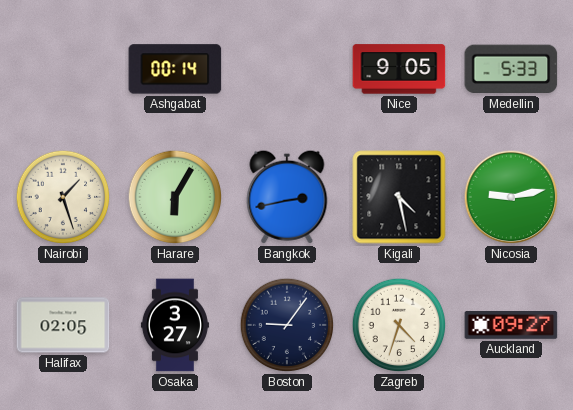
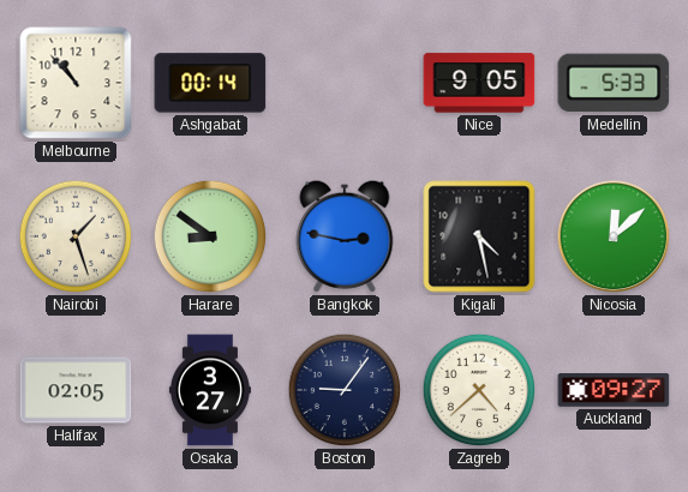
Melbourne: none -> 10:53 (76, 83)
Harare: 6:05 -> 8:51 (210, 236)
Bangkok: 2:43 -> 2:47 (345, 236)
Nicosia: 9:13 -> 12:08 (614, 236)
Zagreb: 4:33 -> 4:38 (479, 390)
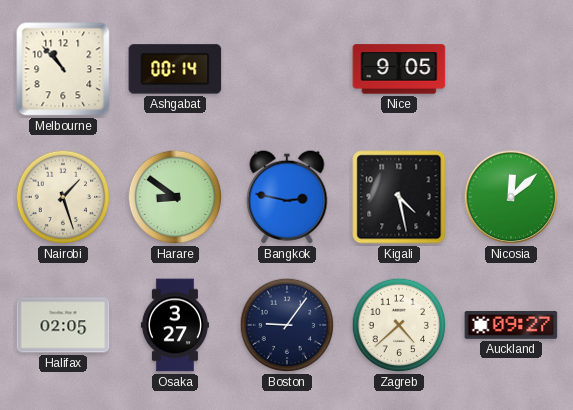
Medellin: 5:33 -> none (614, 83)
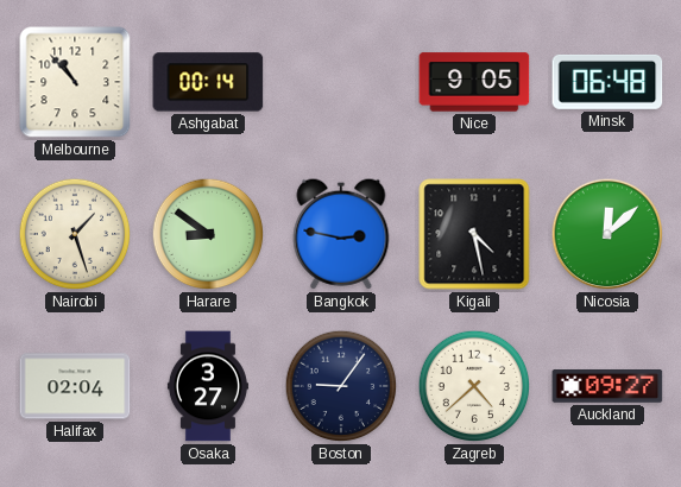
Minsk: none -> 06:48 (607, 82)
Halifax: 02:05 -> 02:04 (75, 386)
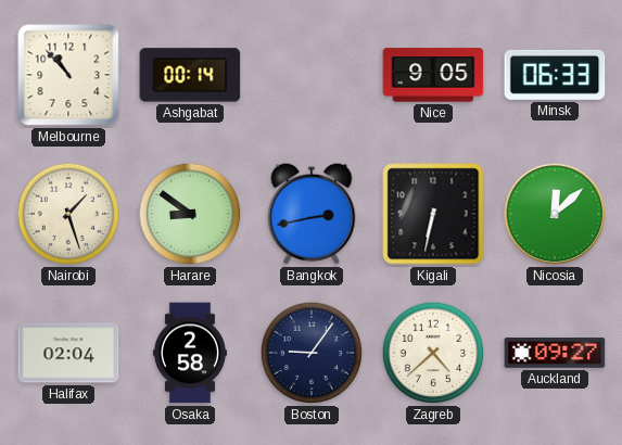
Minsk: 06:48 -> 06:33 (555, 75)
Bangkok: 2:47 -> 2:43 (312, 214)
Kigali: 4:28 -> 6:32 (433, 214)
Osaka: 3:27 -> 2:58 (190, 353)
